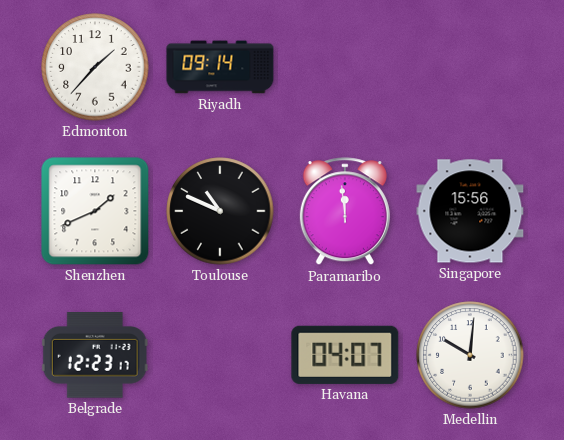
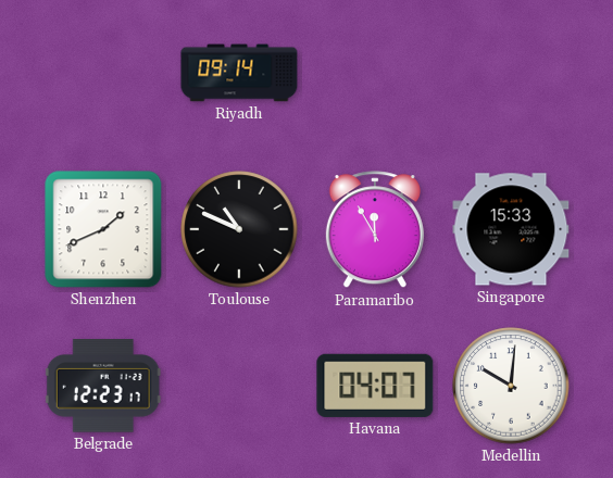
Edmonton: 1:37 -> none (95, 67)
Paramaribo: 11:59 -> 11:55 (375, 230)
Singapore: 15:56 -> 15:33 (511, 229)
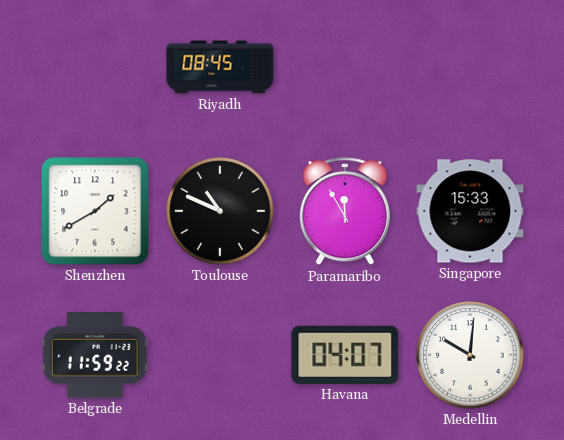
Riyadh: 09:14 -> 08:45 (220, 67)
Shenzhen: 1:41 -> 1:40 (95, 211)
Belgrade: 12:23 -> 11:59 (95, 355)
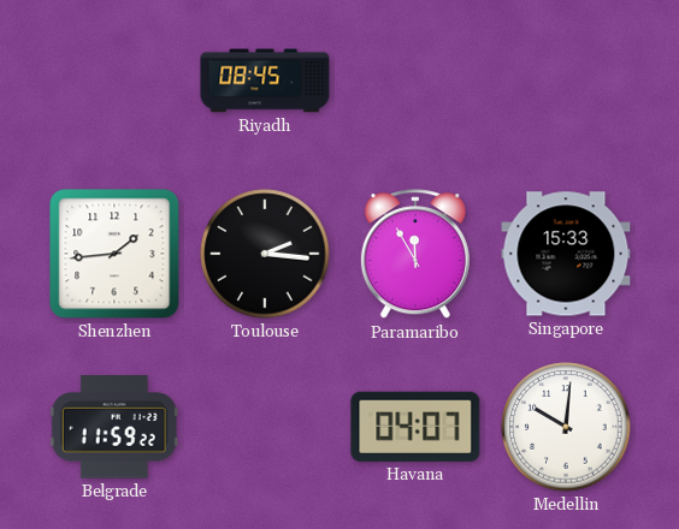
Shenzhen: 1:40 -> 1:44 (114, 254)
Toulouse: 10:49 -> 2:16 (265, 254)
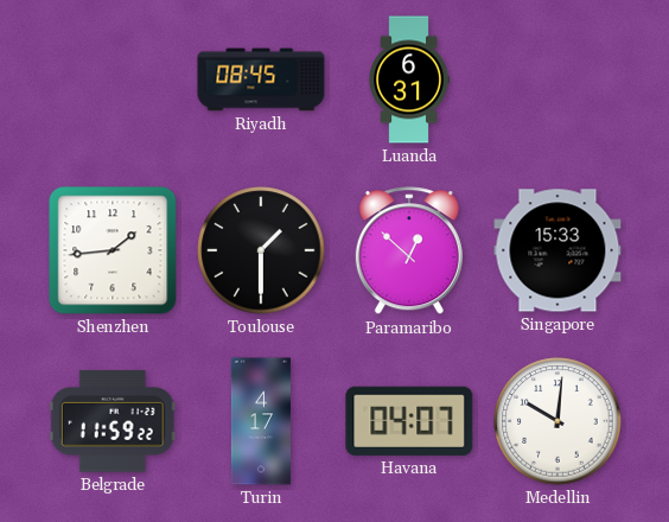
Luanda: none -> 6:31 (409, 79)
Toulouse: 2:16 -> 1:30 (261, 250)
Paramaribo: 11:55 -> 12:52 (409, 252)
Turin: none -> 4:17 (261, 421)
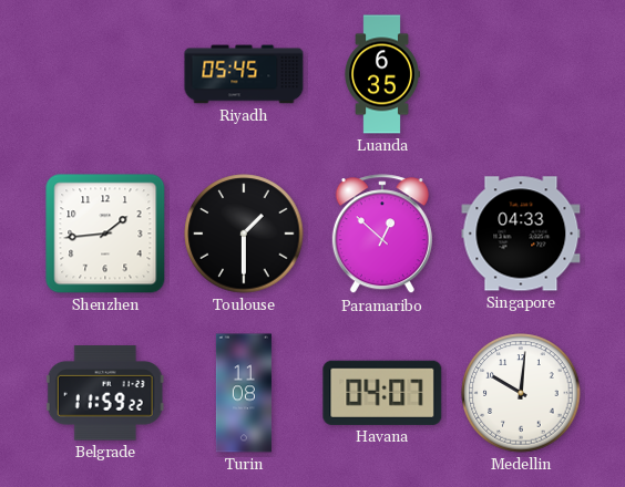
Riyadh: 08:45 -> 05:45 (244, 74)
Luanda: 6:31 -> 6:35 (382, 74)
Singapore: 15:33 -> 04:33 (521, 234)
Turin: 4:17 -> 11:08 (244, 393)
